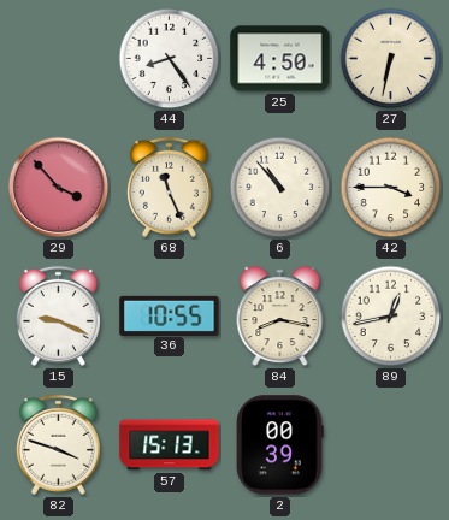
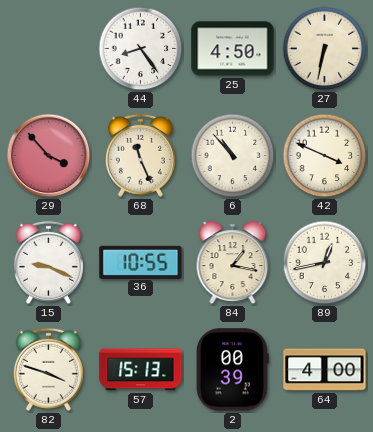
42: 3:45 -> 3:49 (325, 156)
84: 8:17 -> 1:17 (233, 263)
64: none -> 4:00 (325, 370)
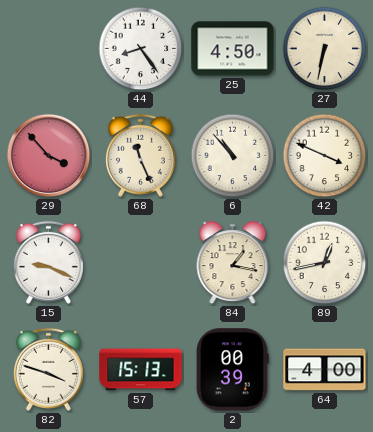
36: 10:55 -> none (141, 262)
